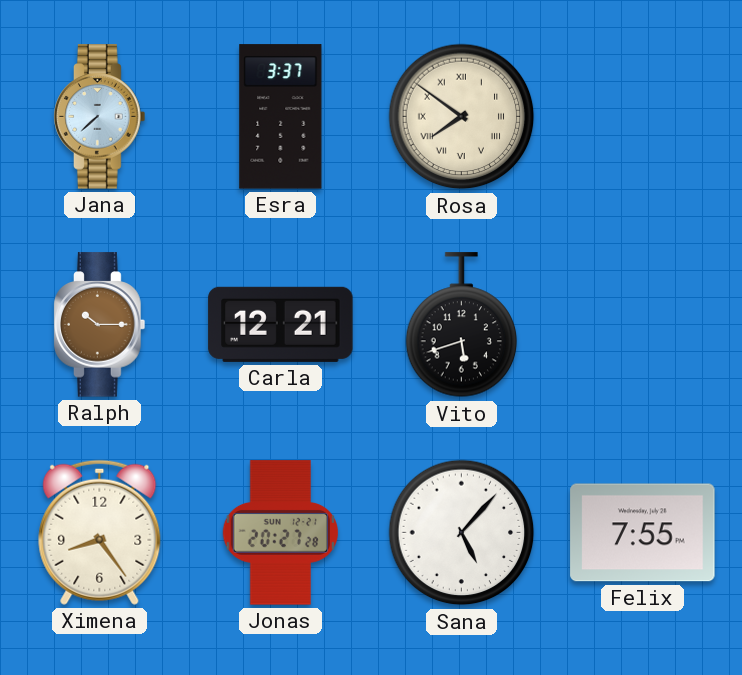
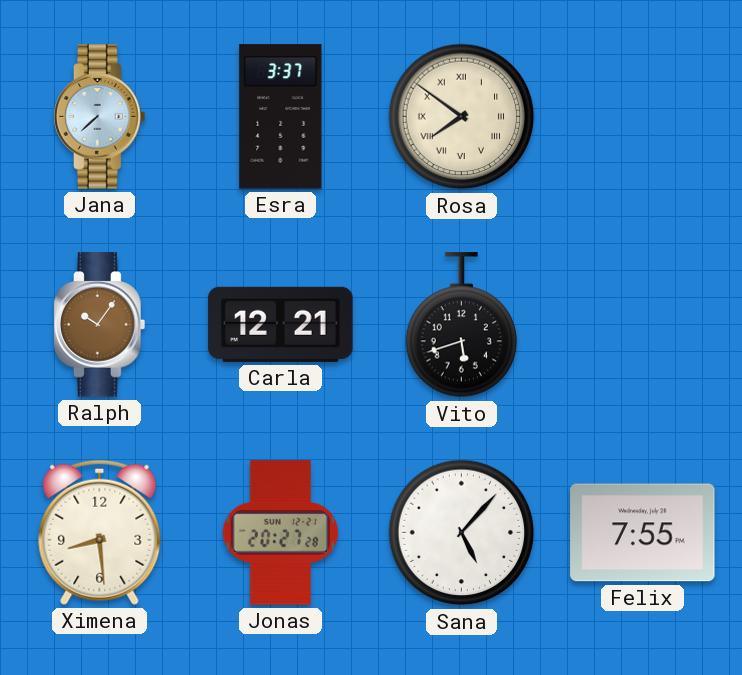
Ralph: 10:15 -> 10:06 (100, 325)
Ximena: 8:24 -> 8:29 (100, 532)
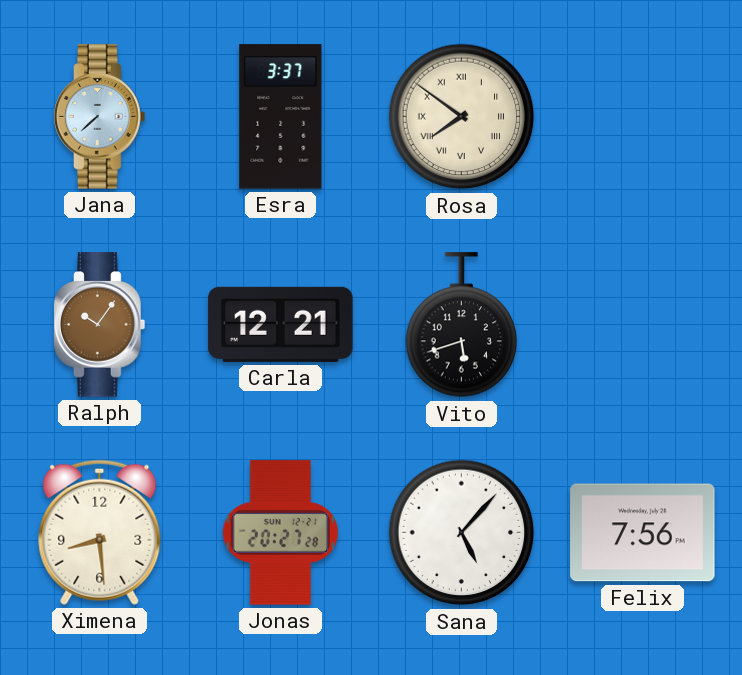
Felix: 7:55 -> 7:56 (643, 533)
